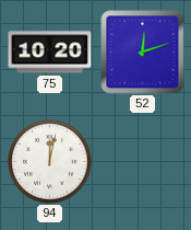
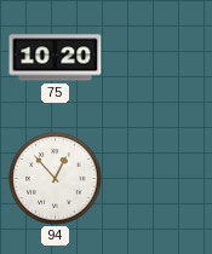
52: 12:12 -> none (143, 53)
94: 12:02 -> 12:53 (56, 179)
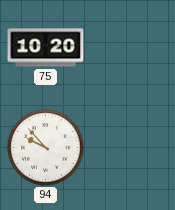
94: 12:53 -> 9:53 (46, 148)
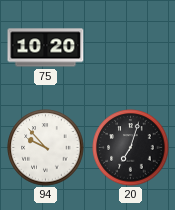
20: none -> 7:03 (131, 148)
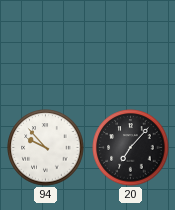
75: 10:20 -> none (46, 48)
20: 7:03 -> 7:07 (131, 148)
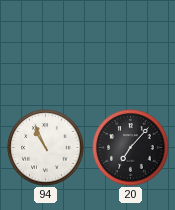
94: 9:53 -> 10:56 (46, 148)
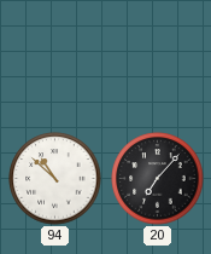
94: 10:56 -> 10:52 (55, 179)
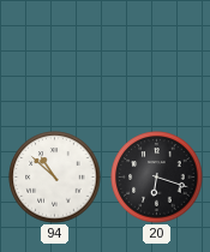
20: 7:07 -> 6:18 (157, 178)
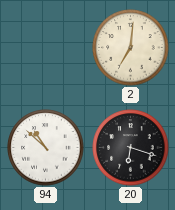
2: none -> 7:01 (131, 48)
